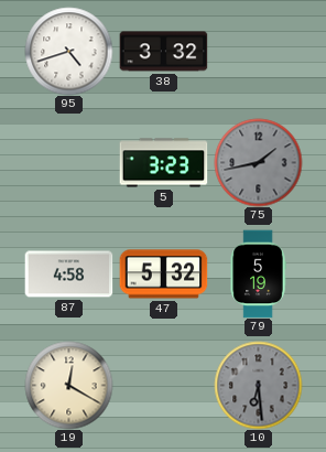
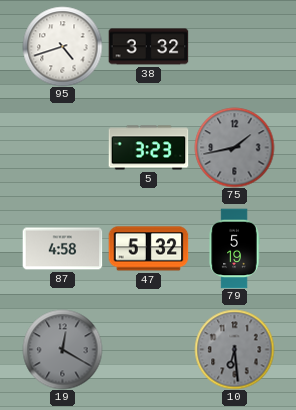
19 dial: cream -> grey (62, 349)
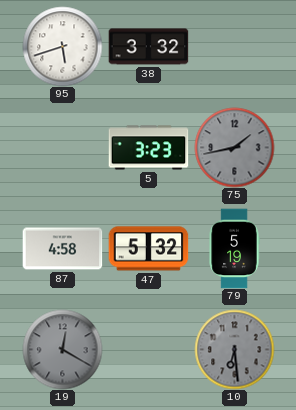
95: 4:42 -> 5:42 (62, 46)
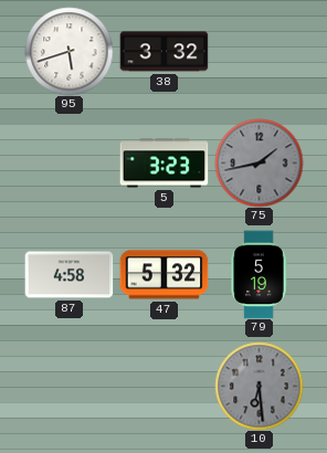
19: 12:20 -> none (62, 349)
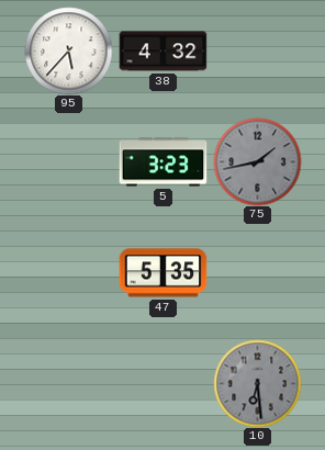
95: 5:42 -> 5:37 (68, 50)
38: 3:32 -> 4:32 (162, 52)
87: 4:58 -> none (68, 275)
47: 5:32 -> 5:35 (162, 273)
79: 5:19 -> none (259, 274)
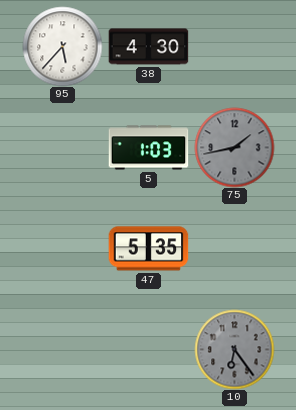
38: 4:32 -> 4:30 (148, 47)
5: 3:23 -> 1:03 (148, 148)
10: 6:29 -> 6:24 (234, 349)
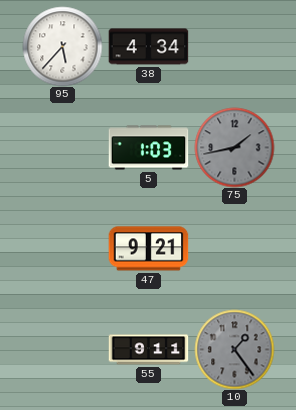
38: 4:30 -> 4:34 (148, 47)
47: 5:35 -> 9:21 (148, 249)
55: none -> 9:11 (148, 350)
10: 6:24 -> 1:24 (234, 349)
